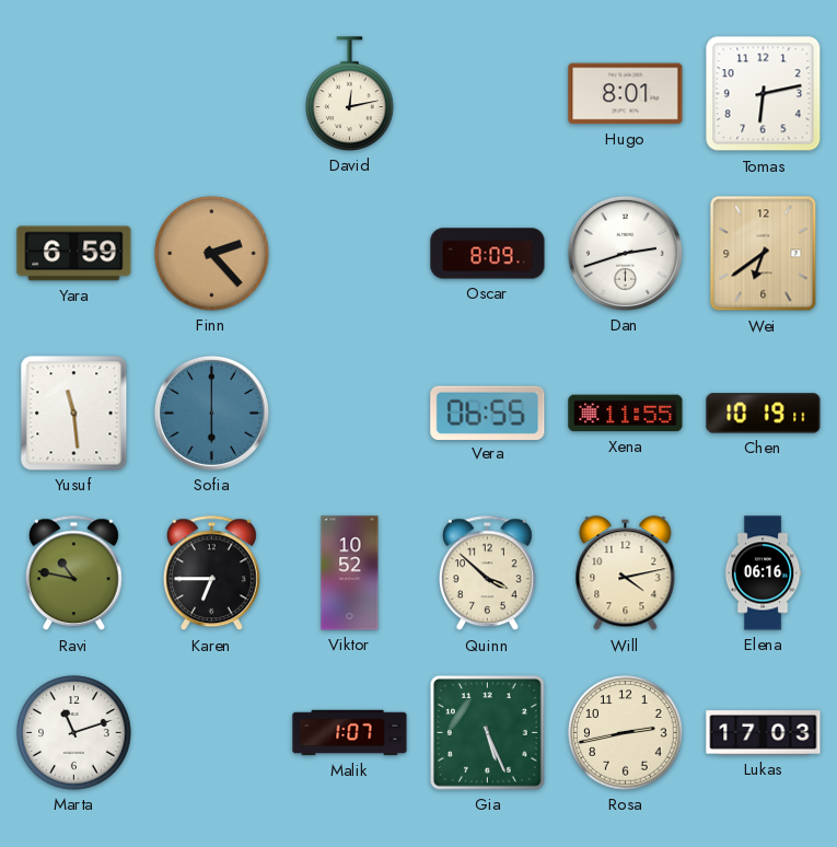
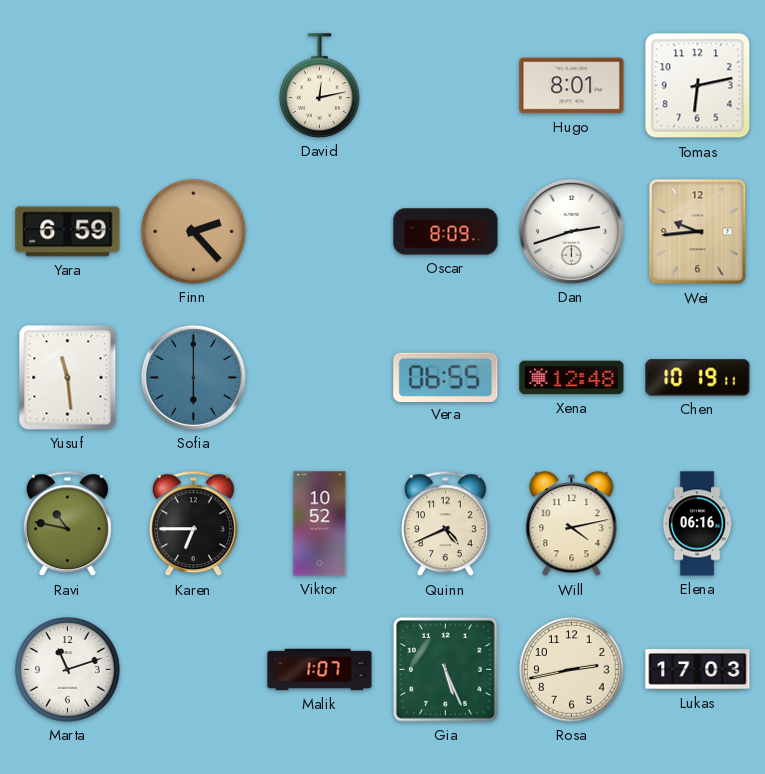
Wei: 6:39 -> 9:44 (698, 232)
Xena: 11:55 -> 12:48 (572, 378)
Quinn: 3:52 -> 4:41 (445, 524)
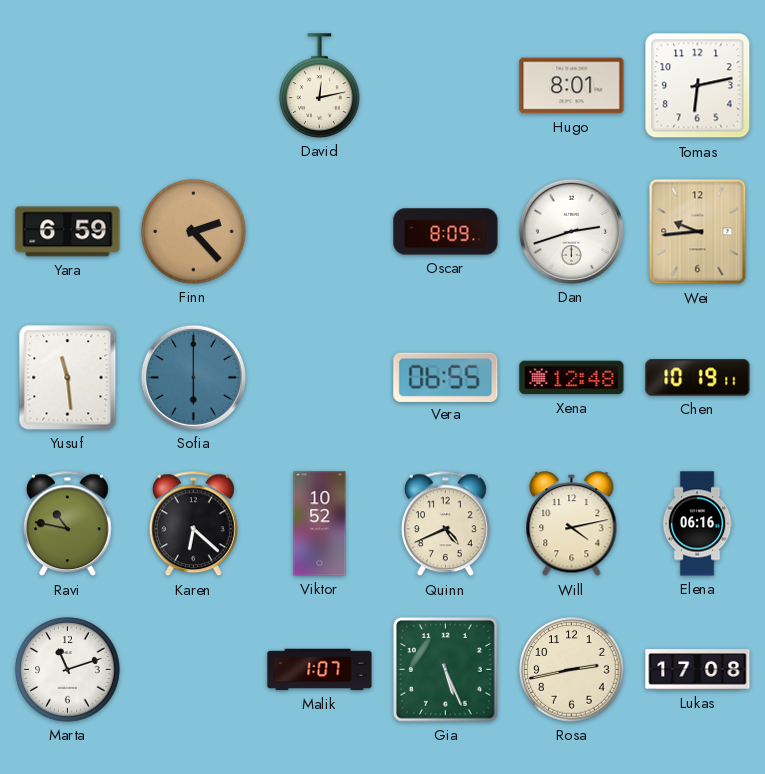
Karen: 6:45 -> 6:22 (193, 524)
Lukas: 17:03 -> 17:08 (698, 670)
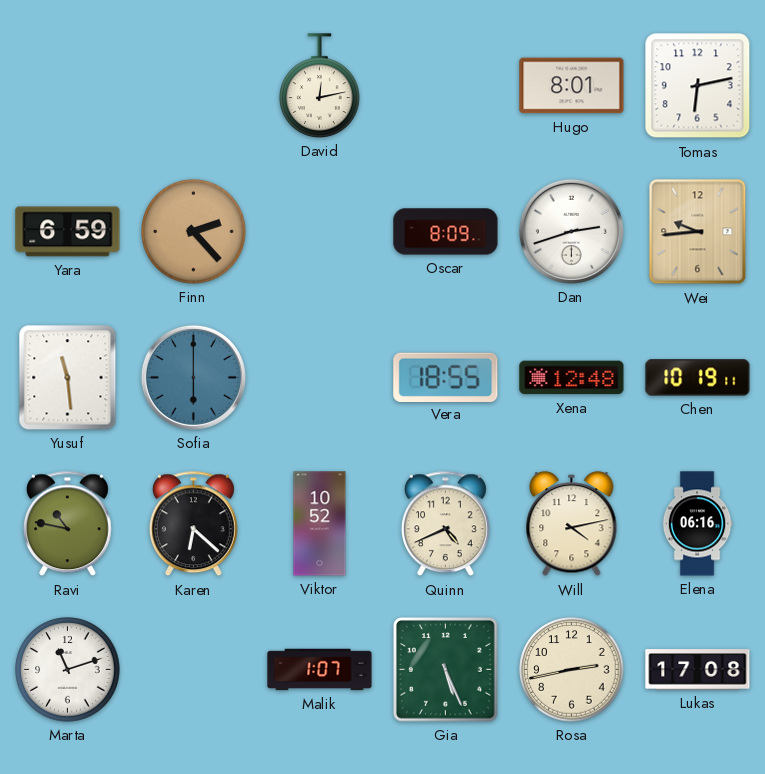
Vera: 06:55 -> 18:55 (446, 377)
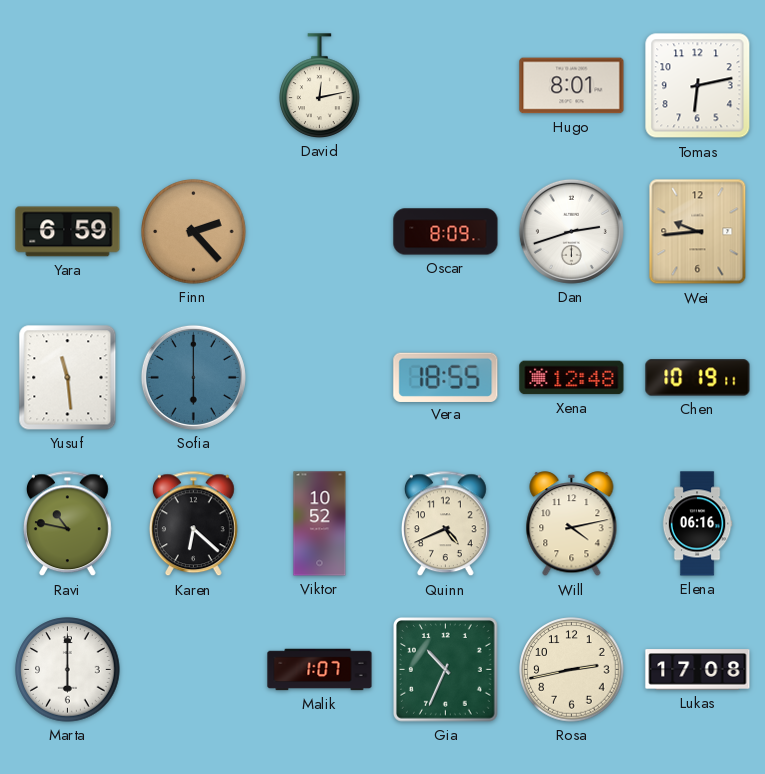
Marta: 11:12 -> 6:00 (68, 670)
Gia: 5:26 -> 10:34 (446, 670)
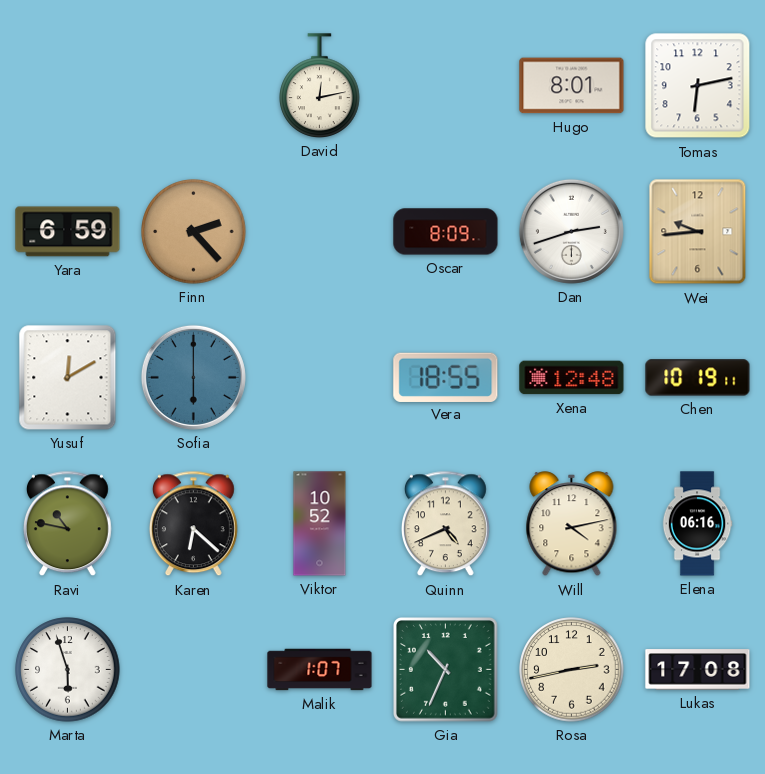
Yusuf: 11:29 -> 12:10 (68, 378)
Marta: 6:00 -> 5:57 (68, 670)
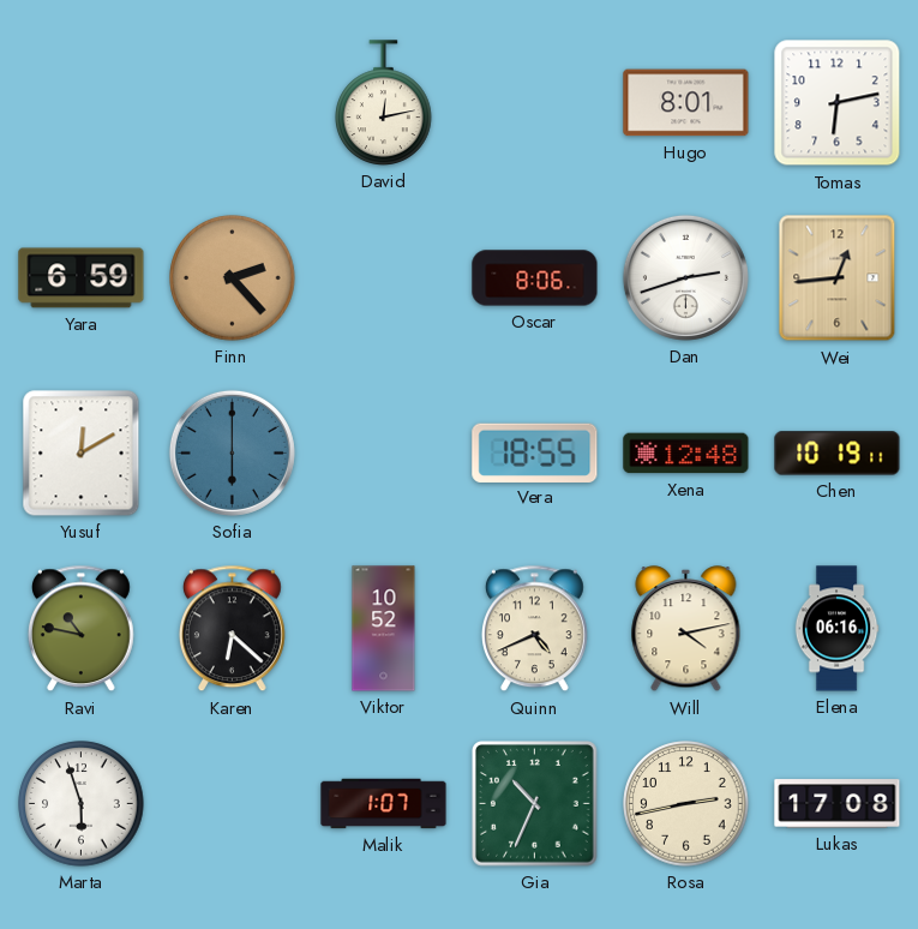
Oscar: 8:09 -> 8:06 (535, 278)
Wei: 9:44 -> 12:44 (838, 278)
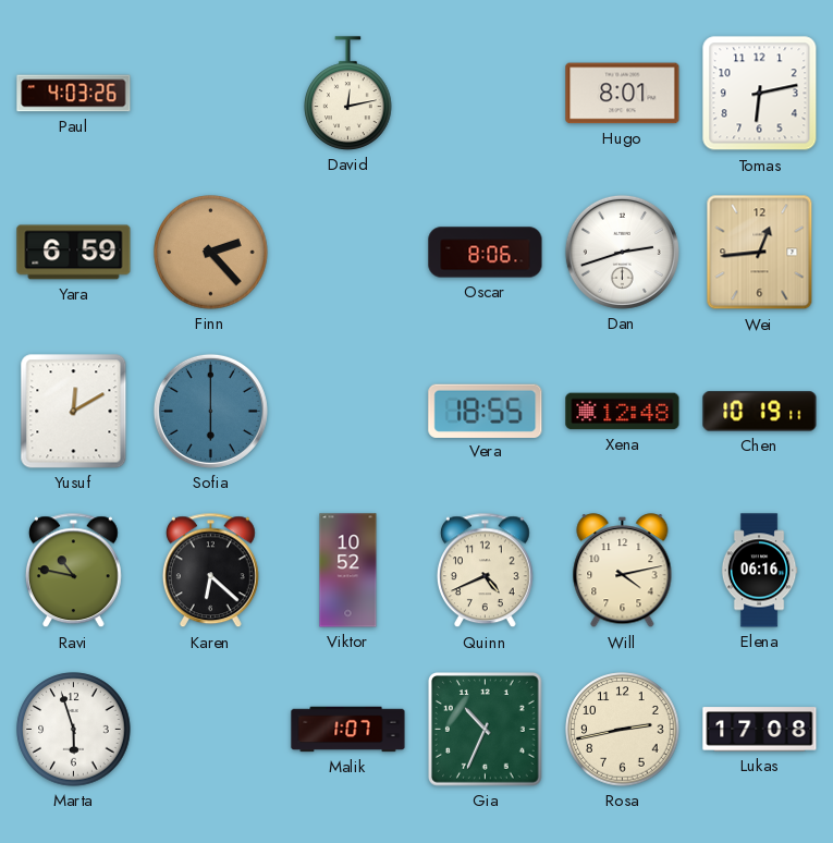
Paul: none -> 4:03 (74, 94)
